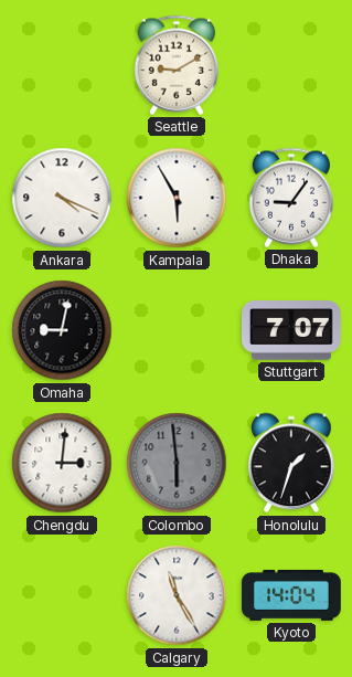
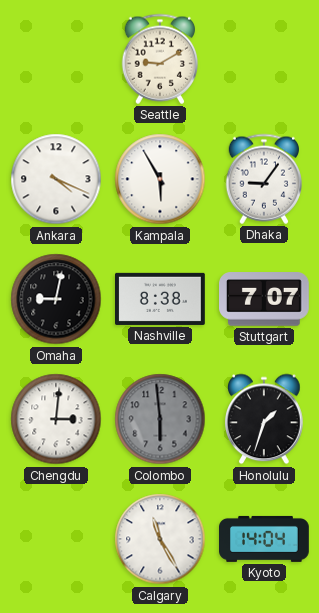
Nashville: none -> 8:38 (161, 299)
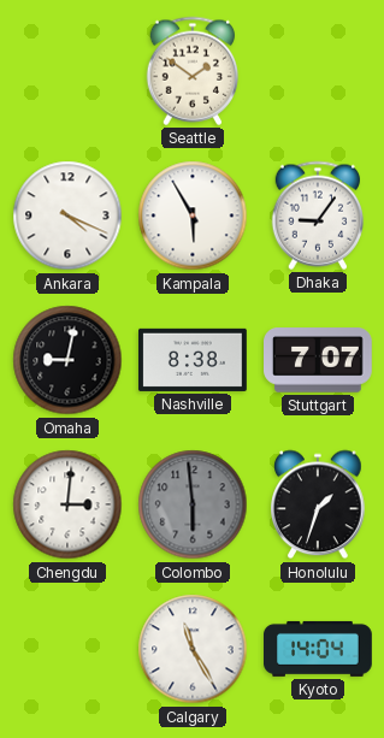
Seattle: 9:10 -> 1:51 (193, 71)
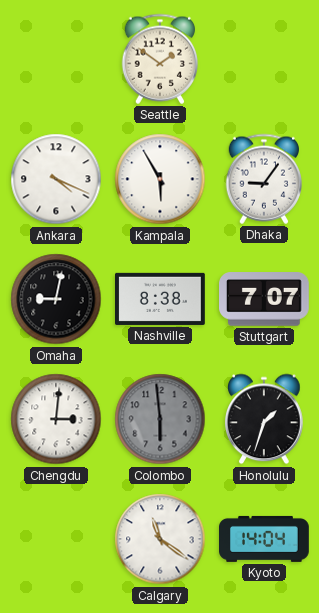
Calgary: 11:25 -> 11:21 (160, 539)
